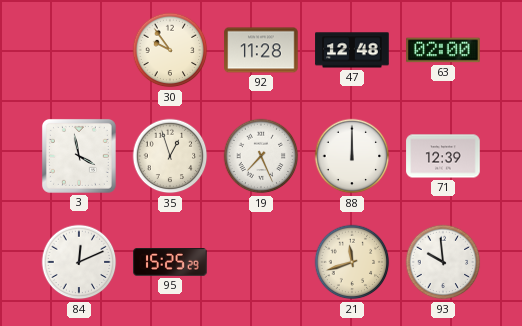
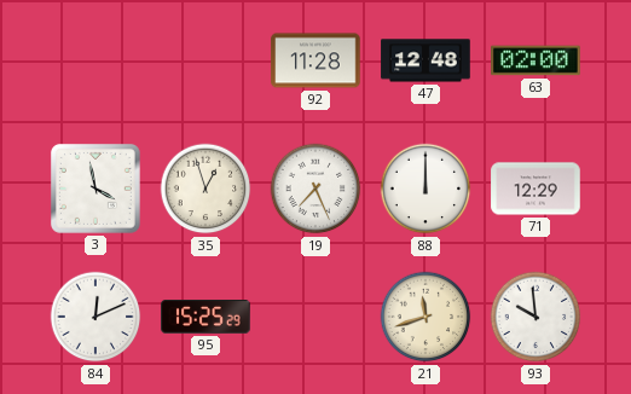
30: 9:54 -> none (170, 50)
71: 12:39 -> 12:29 (536, 189)
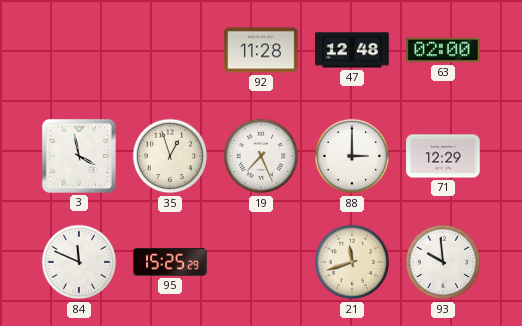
88: 12:00 -> 3:00 (352, 156)
84: 12:11 -> 11:49 (79, 262)
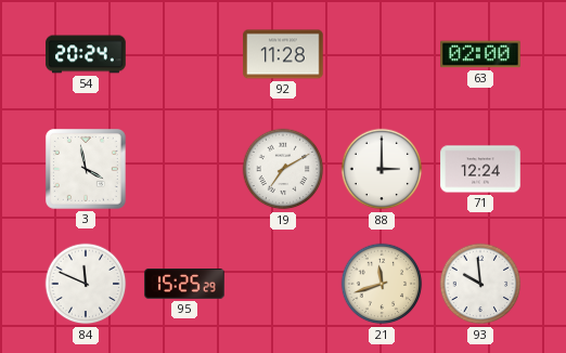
54: none -> 20:24 (86, 54)
47: 12:48 -> none (352, 50)
35: 12:57 -> none (170, 156)
19: 7:26 -> 7:10 (283, 169)
71: 12:29 -> 12:24 (480, 169)
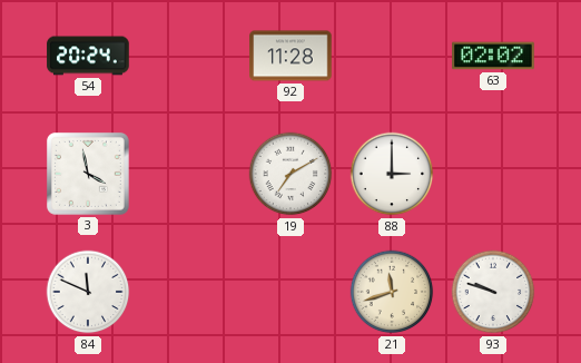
63: 02:00 -> 02:02 (493, 56)
71: 12:24 -> none (480, 169)
95: 15:25 -> none (184, 285)
93: 9:59 -> 9:48 (493, 292)
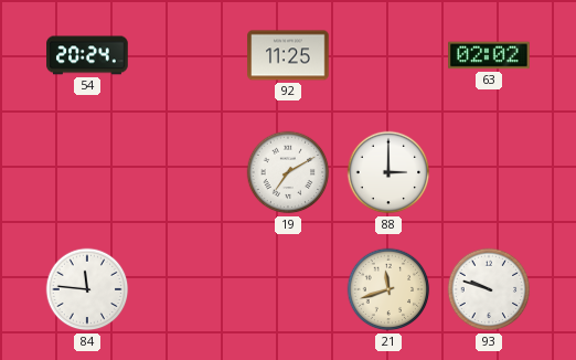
92: 11:28 -> 11:25 (288, 55)
3: 3:58 -> none (88, 174)
84: 11:49 -> 11:46 (87, 289)
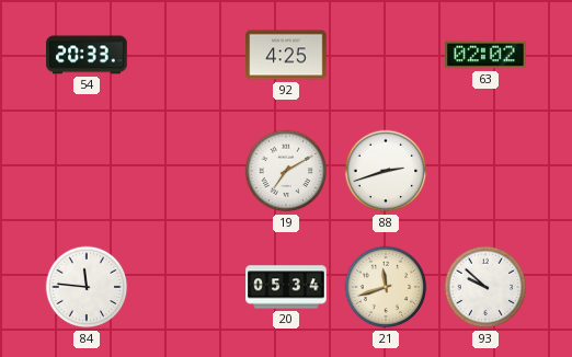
54: 20:24 -> 20:33 (87, 55)
92: 11:25 -> 4:25 (286, 55)
88: 3:00 -> 2:42 (386, 171)
20: none -> 05:34 (286, 287)
93: 9:48 -> 9:52 (485, 287)
